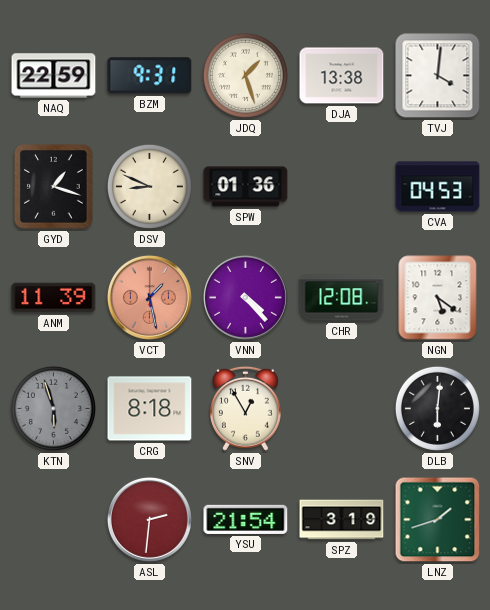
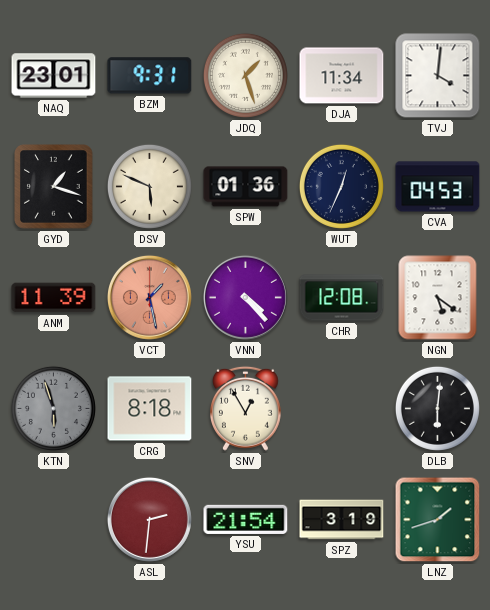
NAQ: 22:59 -> 23:01 (54, 76)
DJA: 13:38 -> 11:34 (342, 76)
DSV: 8:49 -> 5:49 (149, 186)
WUT: none -> 12:34 (341, 186)
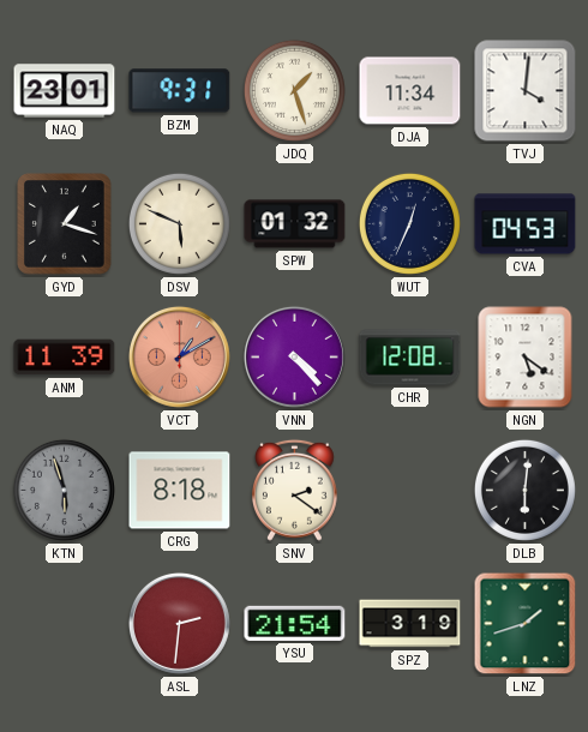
SPW: 01:36 -> 01:32 (295, 224)
VCT: 1:28 -> 1:10 (179, 356)
SNV: 12:55 -> 2:21 (294, 490)
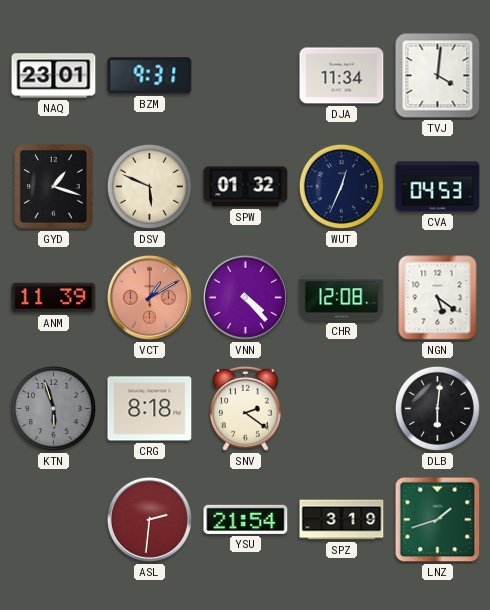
JDQ: 1:27 -> none (294, 90)
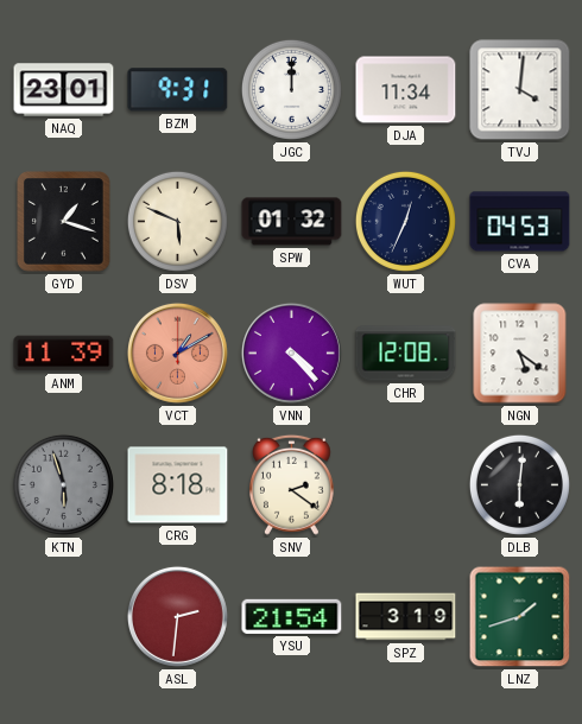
JGC: none -> 12:00 (291, 89)
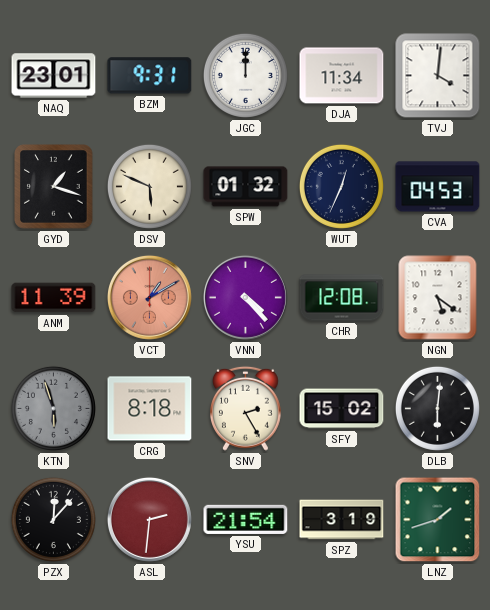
SNV: 2:21 -> 2:25 (245, 408)
SFY: none -> 15:02 (342, 409)
PZX: none -> 12:07 (53, 519)
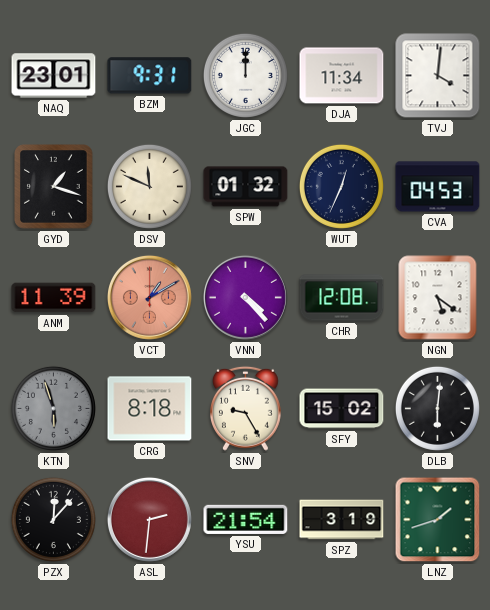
DSV: 5:49 -> 11:49 (149, 186)
SNV: 2:25 -> 9:25 (245, 408)
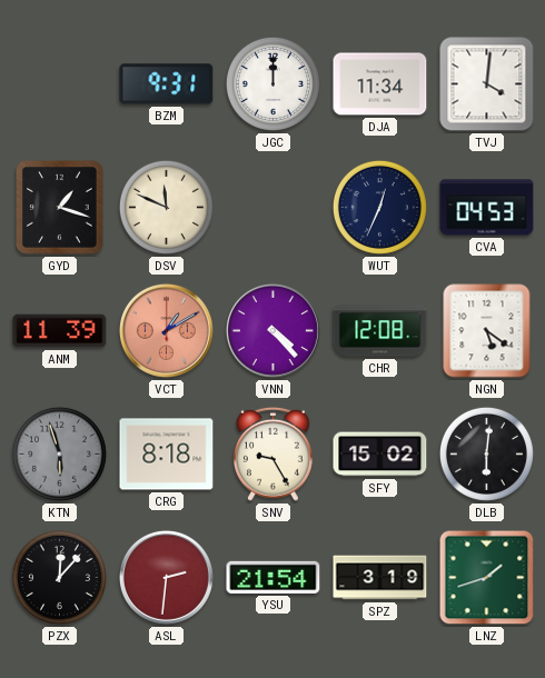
NAQ: 23:01 -> none (54, 76)
SPW: 01:32 -> none (246, 187)
